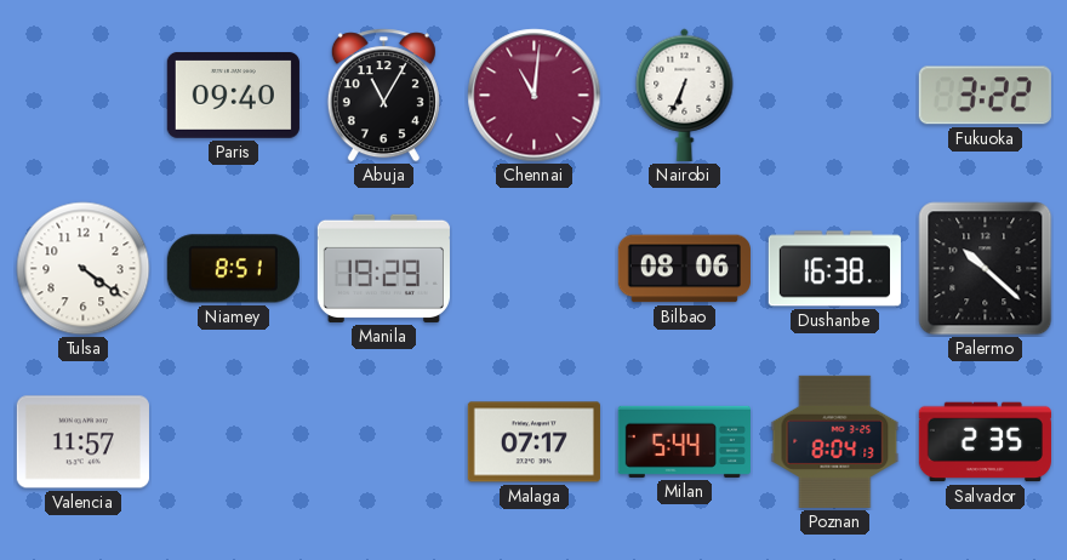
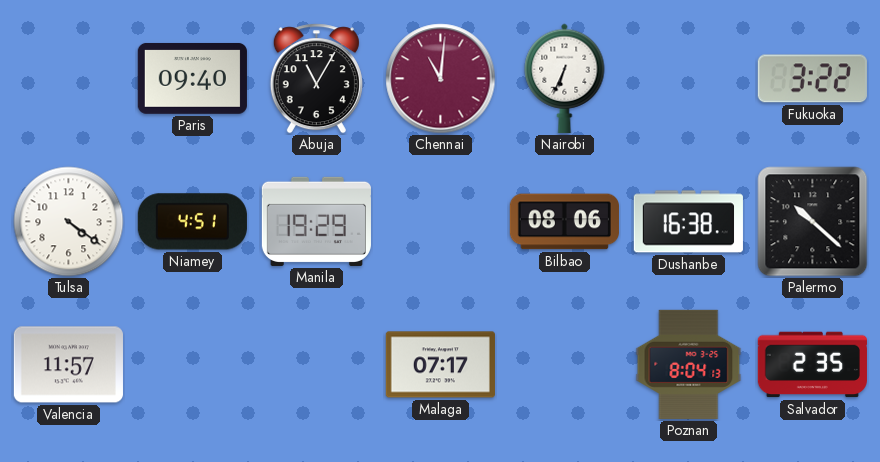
Niamey: 8:51 -> 4:51 (192, 222)
Milan: 5:44 -> none (684, 441)
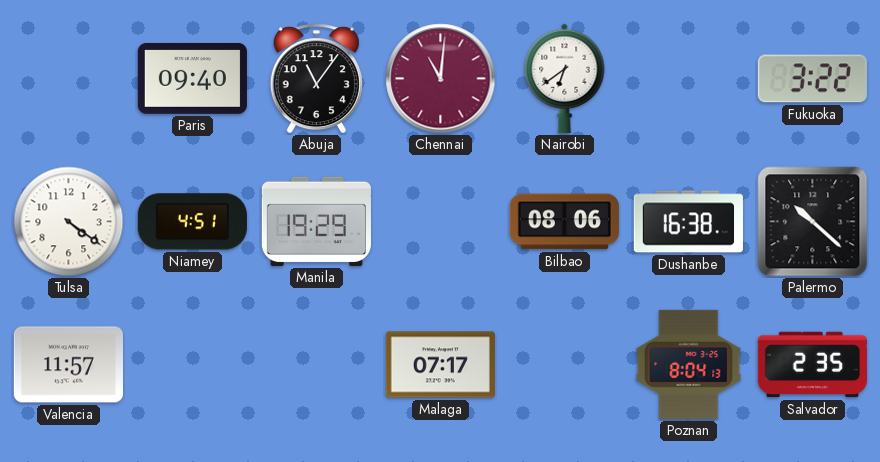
Abuja: 11:05 -> 11:06 (316, 79)
Nairobi: 6:34 -> 6:39 (565, 78)
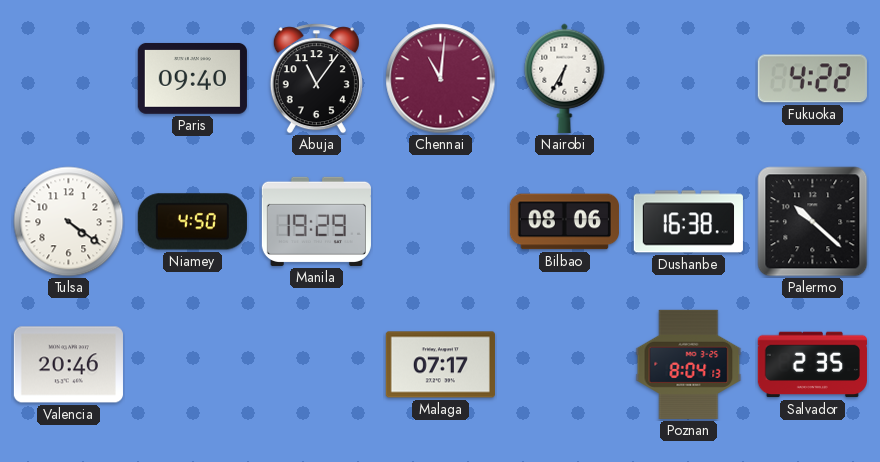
Nairobi: 6:39 -> 6:35 (565, 78)
Fukuoka: 3:22 -> 4:22 (812, 79)
Niamey: 4:51 -> 4:50 (192, 222)
Valencia: 11:57 -> 20:46 (68, 365)
